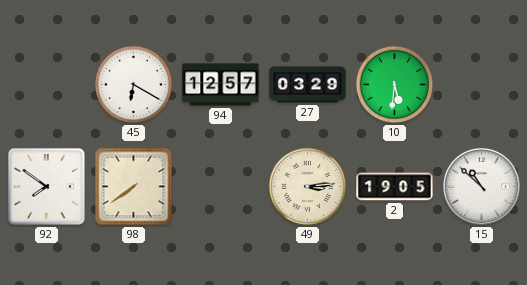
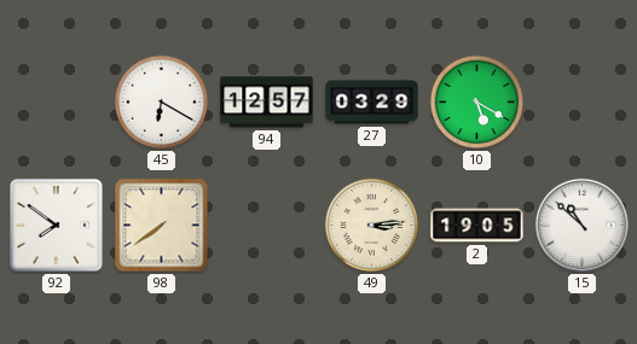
10: 5:31 -> 5:20 (477, 103)
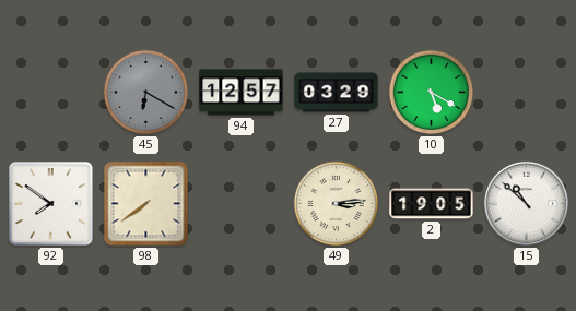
45 dial: white -> grey (146, 93)
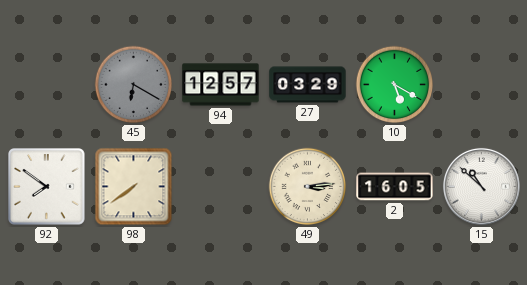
2: 19:05 -> 16:05 (395, 187)
